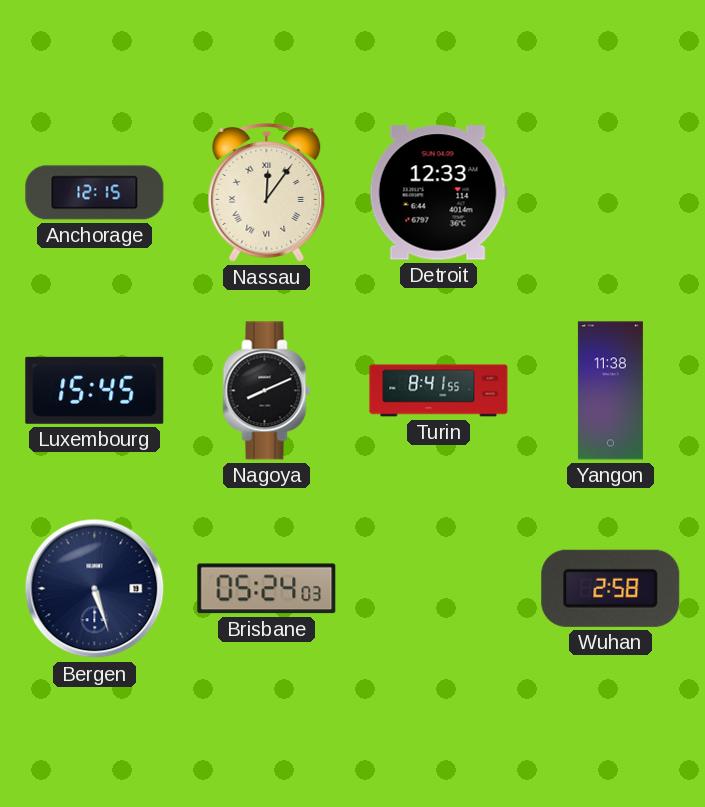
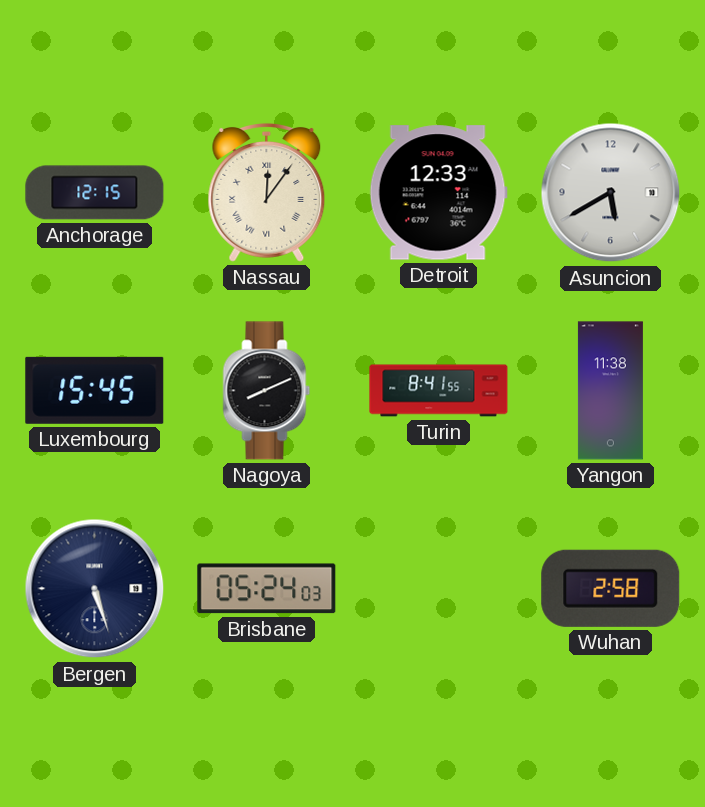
Asuncion: none -> 5:40 (611, 193)
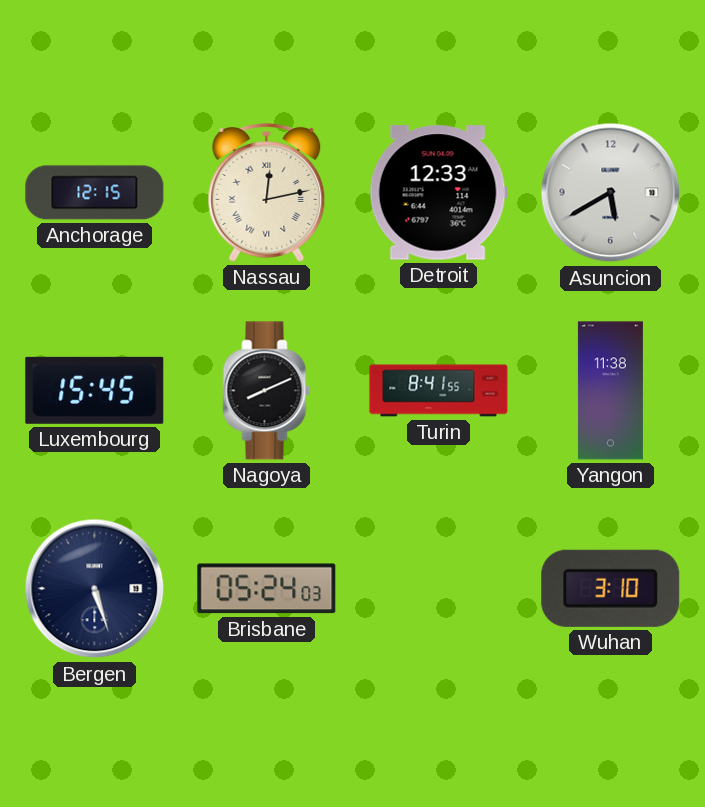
Nassau: 12:06 -> 12:13 (267, 192)
Wuhan: 2:58 -> 3:10 (611, 588)
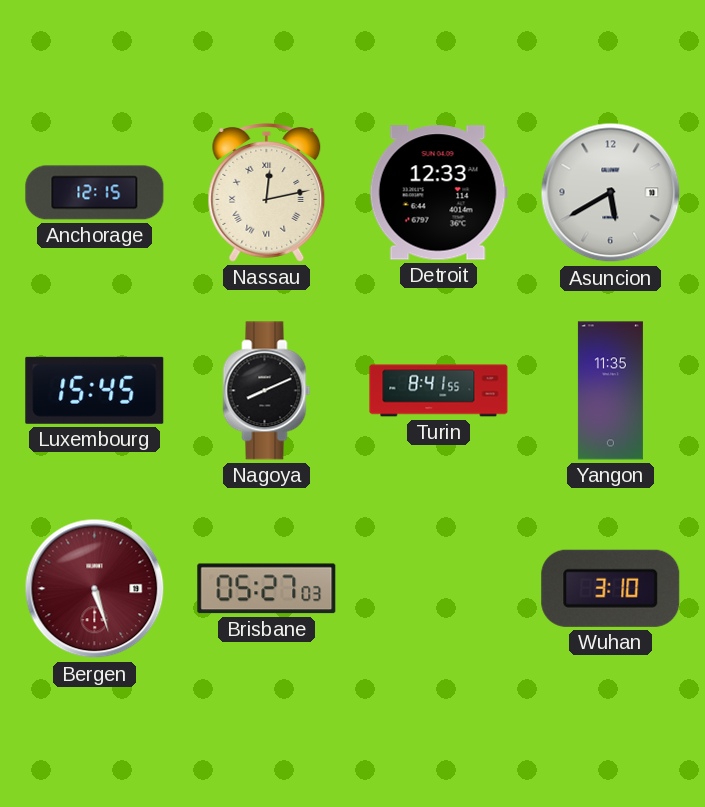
Yangon: 11:38 -> 11:35 (610, 391)
Bergen dial: navy -> burgundy (95, 589)
Brisbane: 05:24 -> 05:27 (267, 589)
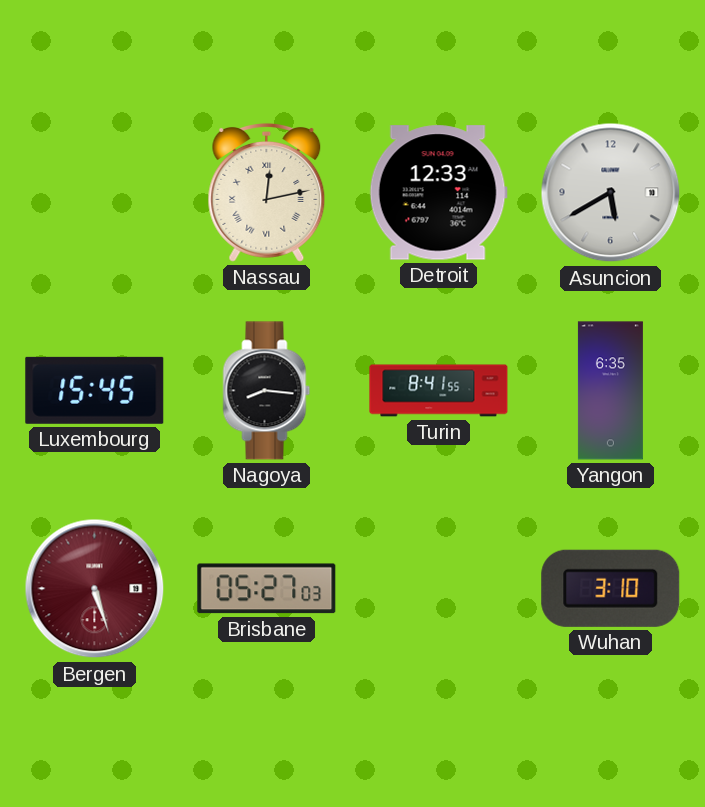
Anchorage: 12:15 -> none (95, 193)
Nagoya: 8:11 -> 8:16 (267, 391)
Yangon: 11:35 -> 6:35 (610, 391)
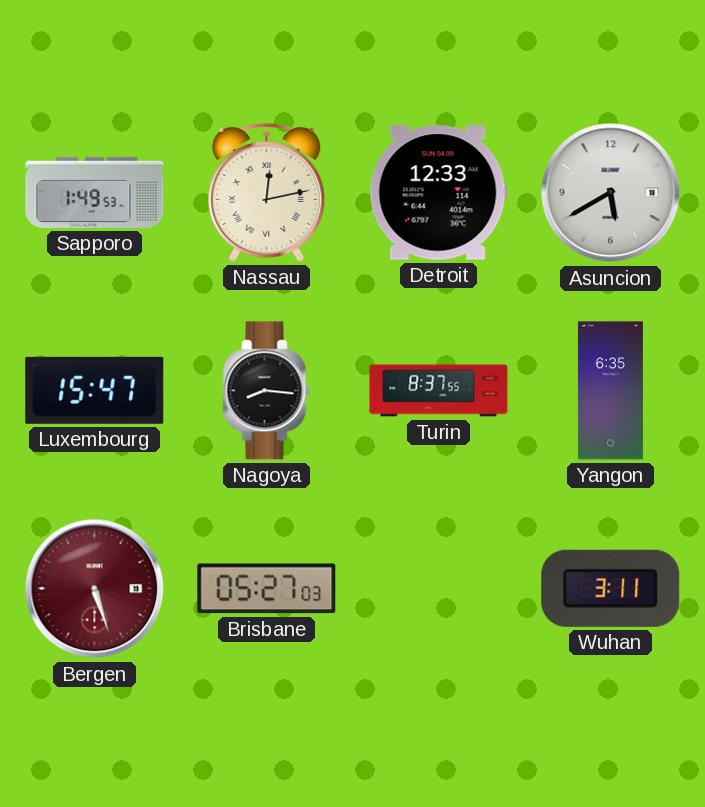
Sapporo: none -> 1:49 (95, 192)
Luxembourg: 15:45 -> 15:47 (95, 390)
Turin: 8:41 -> 8:37 (439, 391)
Wuhan: 3:10 -> 3:11 (611, 588)
